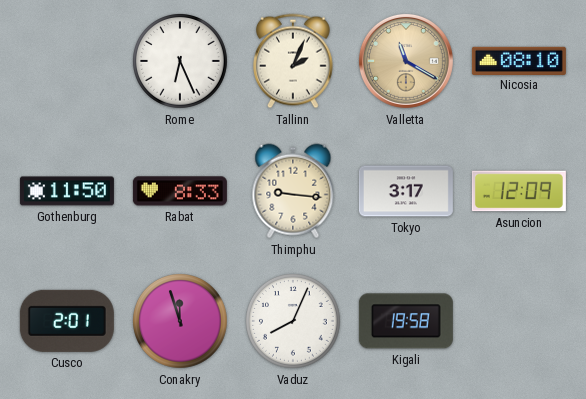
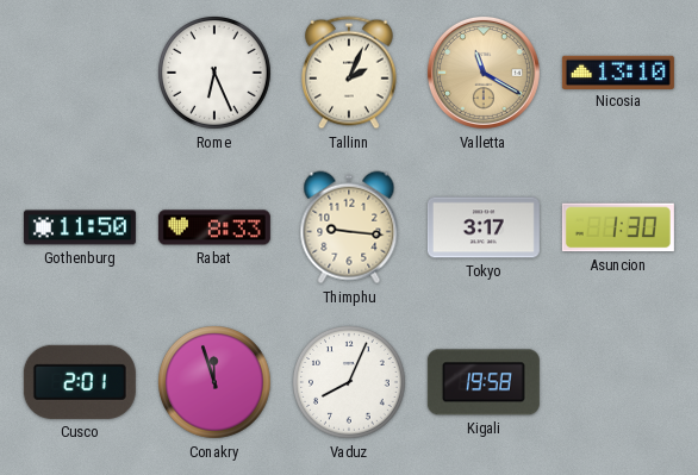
Nicosia: 08:10 -> 13:10 (618, 71)
Asuncion: 12:09 -> 1:30 (618, 227)
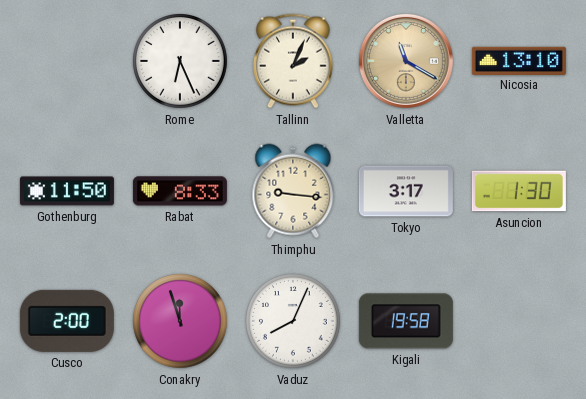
Cusco: 2:01 -> 2:00 (67, 321)
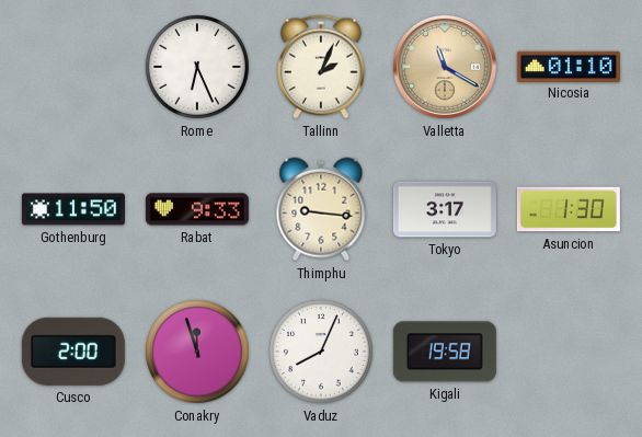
Nicosia: 13:10 -> 01:10 (569, 66)
Rabat: 8:33 -> 9:33 (197, 209)
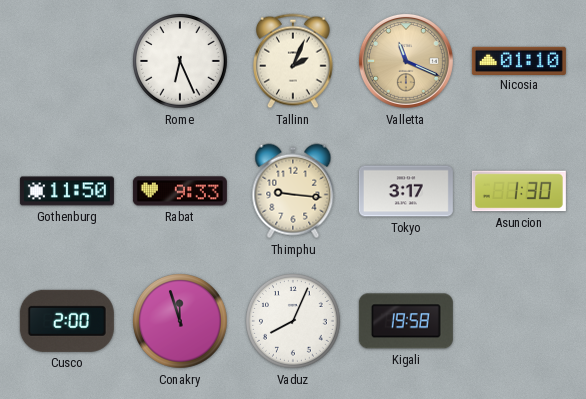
Valletta: 11:20 -> 11:19 (406, 61)
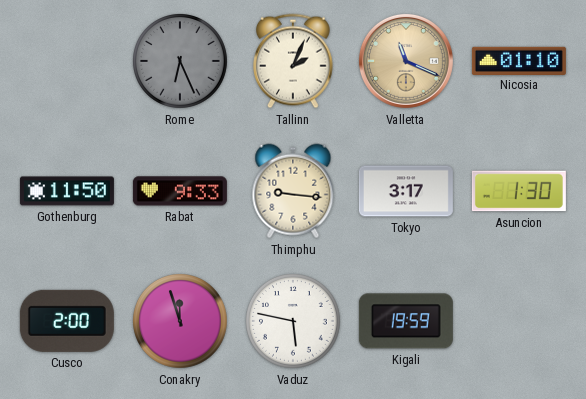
Rome dial: white -> grey (181, 62)
Vaduz: 8:04 -> 5:47 (294, 322)
Kigali: 19:58 -> 19:59 (406, 321)
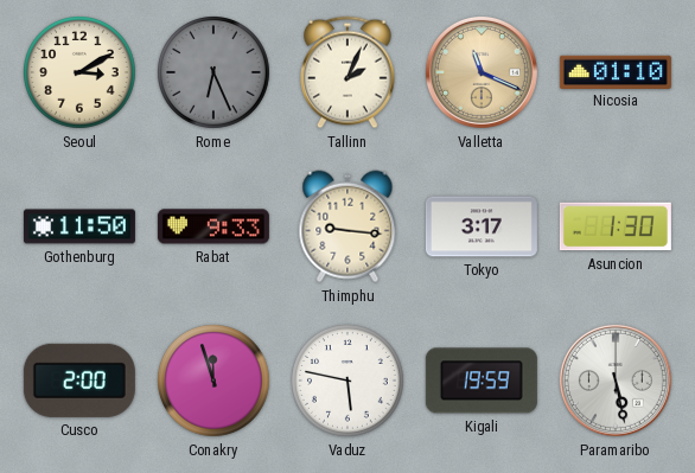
Seoul: none -> 3:10 (81, 73)
Paramaribo: none -> 5:28 (616, 381)
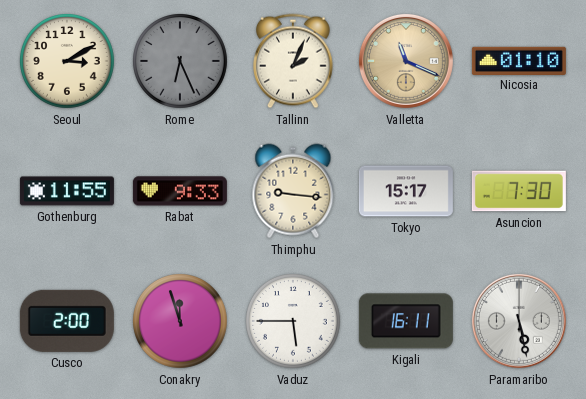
Gothenburg: 11:50 -> 11:55 (67, 191)
Tokyo: 3:17 -> 15:17 (406, 191)
Asuncion: 1:30 -> 7:30 (519, 191)
Vaduz: 5:47 -> 5:45 (294, 322)
Kigali: 19:59 -> 16:11 (406, 321)
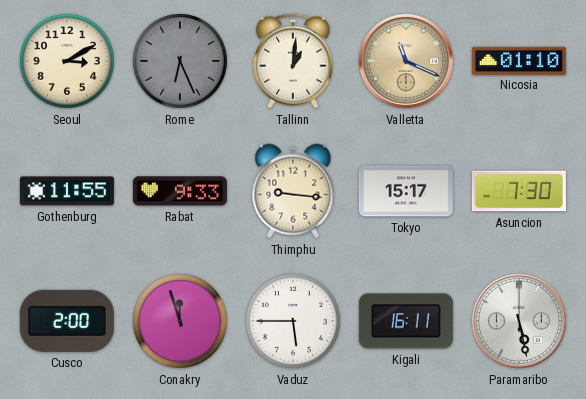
Tallinn: 2:04 -> 1:01 (294, 61)
